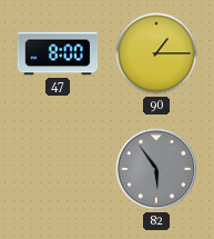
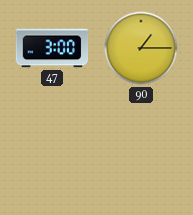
47: 8:00 -> 3:00 (52, 48)
82: 5:54 -> none (156, 169)
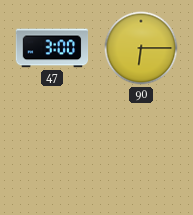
90: 1:15 -> 6:15 (141, 48)
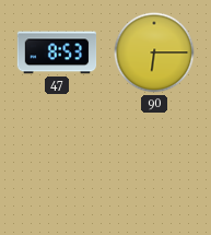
47: 3:00 -> 8:53 (57, 52)
